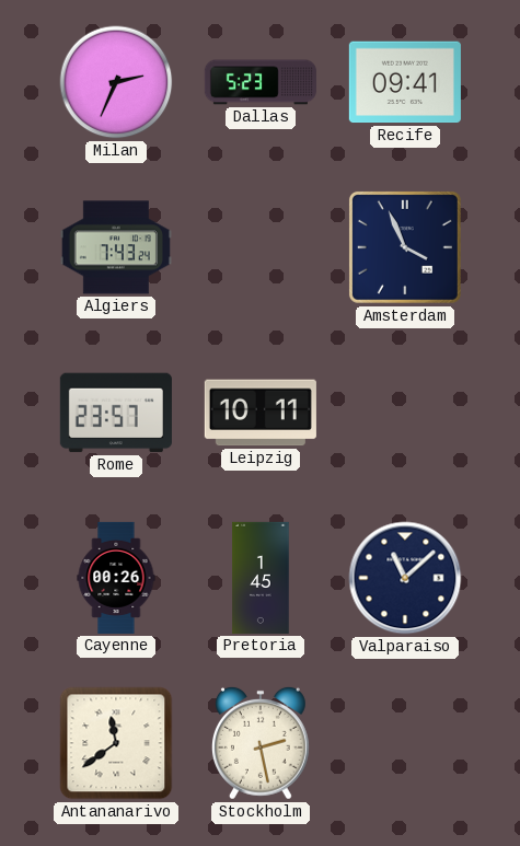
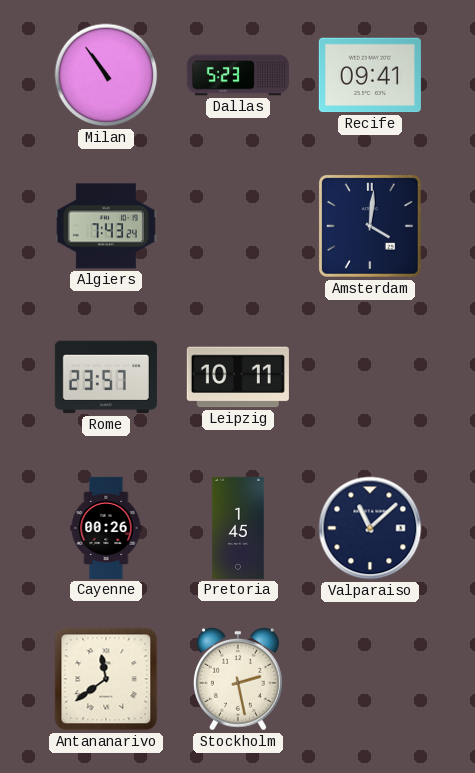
Milan: 2:34 -> 10:54 (106, 75)
Amsterdam: 3:56 -> 4:01 (370, 226)
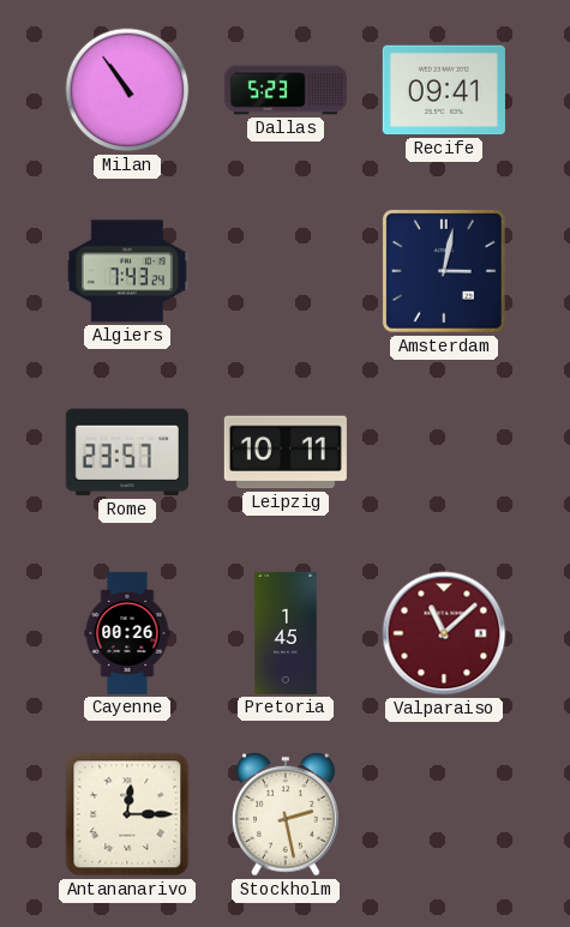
Amsterdam: 4:01 -> 3:02 (444, 271)
Valparaiso dial: navy -> burgundy (444, 633)
Antananarivo: 11:39 -> 12:15 (127, 814)
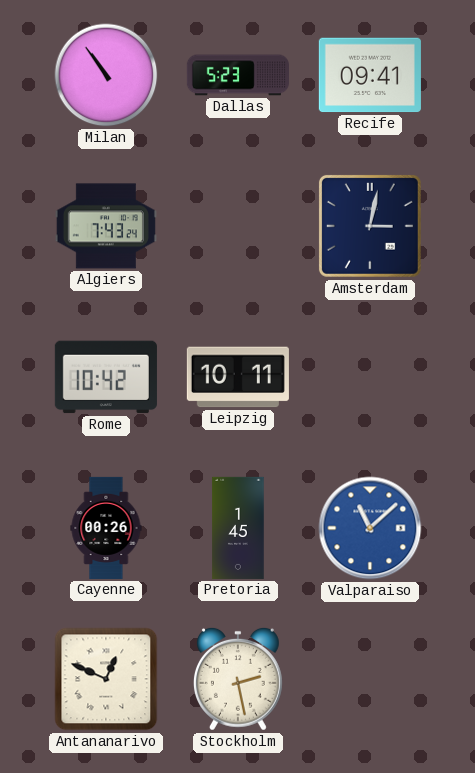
Rome: 23:57 -> 10:42 (106, 377)
Valparaiso dial: burgundy -> blue (370, 528)
Antananarivo: 12:15 -> 12:49 (106, 679)
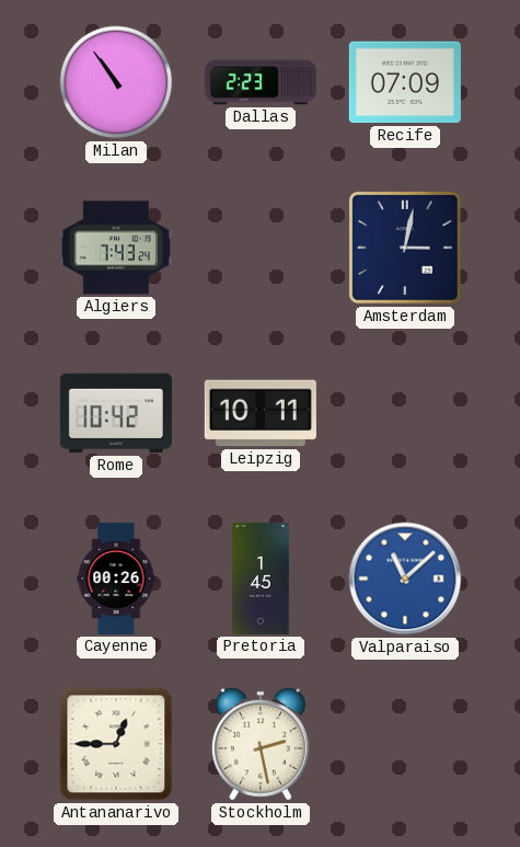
Dallas: 5:23 -> 2:23 (261, 82)
Recife: 09:41 -> 07:09 (405, 82)
Antananarivo: 12:49 -> 12:45 (116, 744)
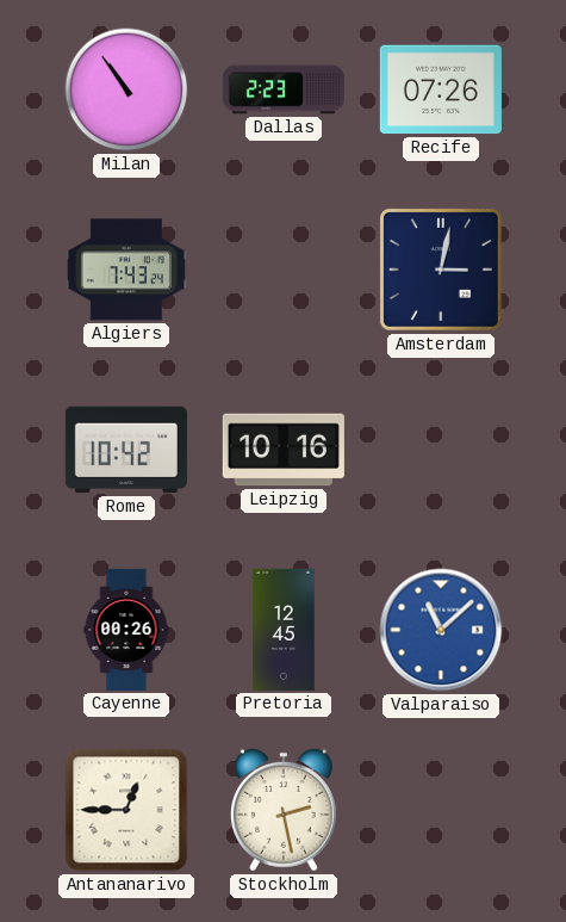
Recife: 07:09 -> 07:26 (441, 89)
Leipzig: 10:11 -> 10:16 (284, 450)
Pretoria: 1:45 -> 12:45 (284, 630)
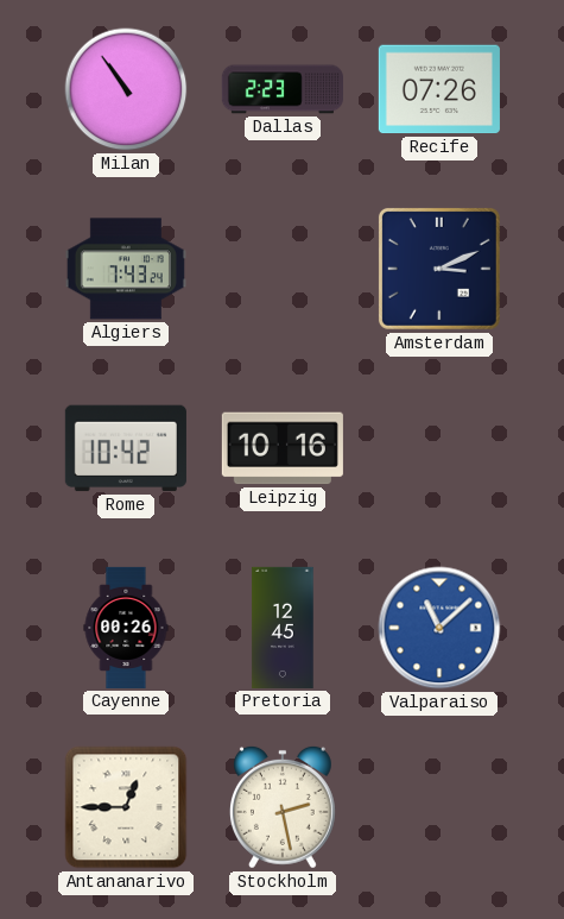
Amsterdam: 3:02 -> 3:11 (439, 269)
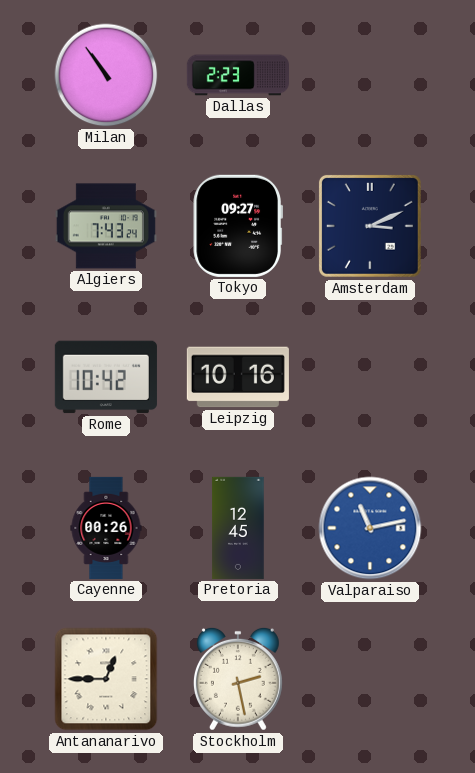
Recife: 07:26 -> none (439, 89)
Tokyo: none -> 09:27 (237, 226)
Valparaiso: 11:08 -> 11:13 (370, 528)
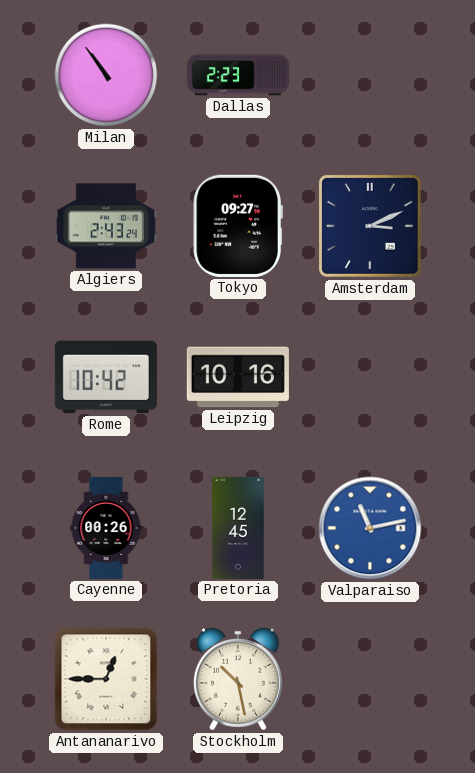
Algiers: 7:43 -> 2:43 (106, 226)
Stockholm: 2:28 -> 10:28 (238, 679)
